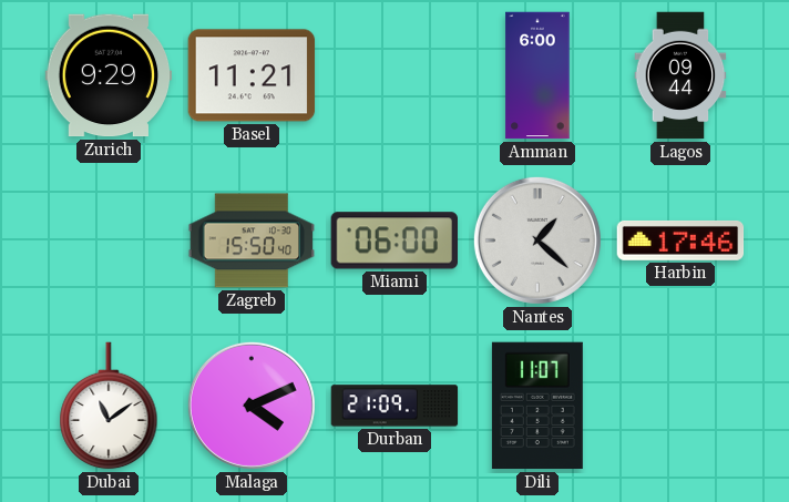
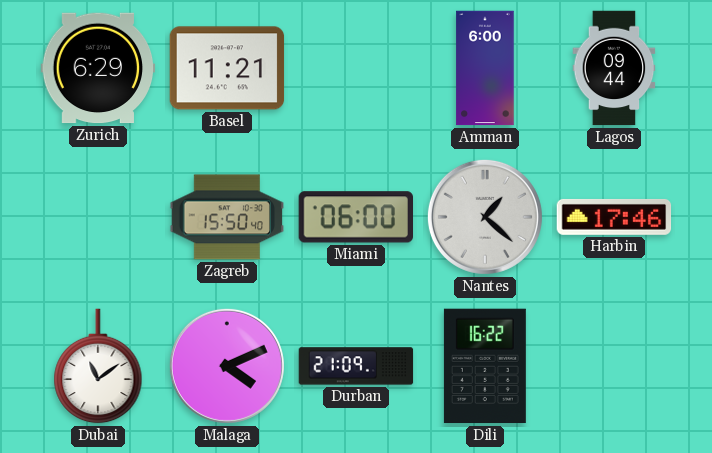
Zurich: 9:29 -> 6:29 (98, 68)
Dili: 11:07 -> 16:22 (485, 366)
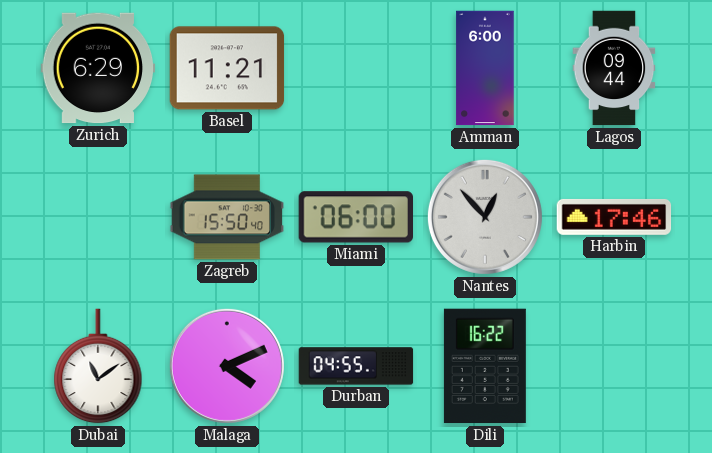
Nantes: 1:22 -> 12:53 (485, 217)
Durban: 21:09 -> 04:55 (356, 366)
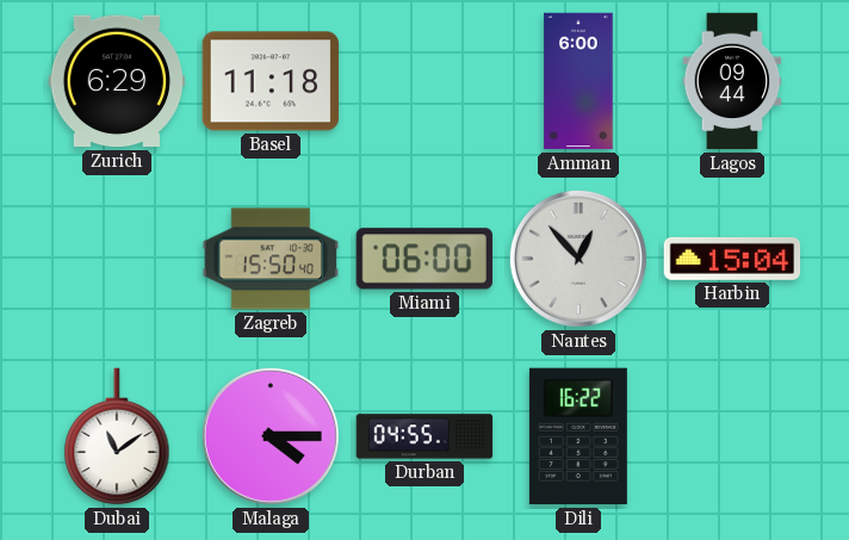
Basel: 11:21 -> 11:18 (271, 81)
Harbin: 17:46 -> 15:04 (732, 259)
Malaga: 4:11 -> 4:15 (271, 436)
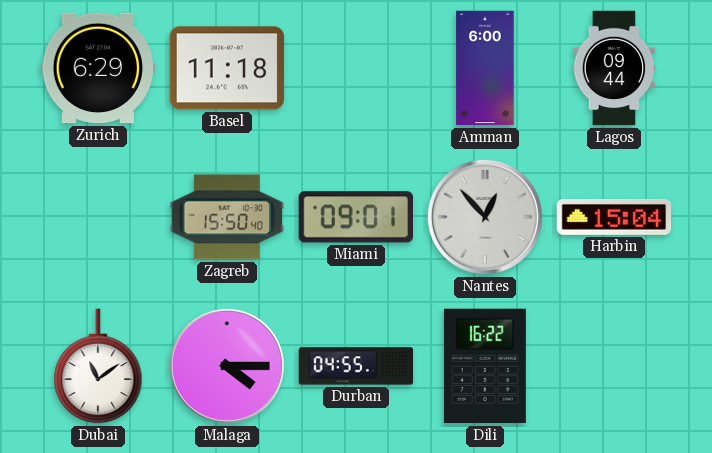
Miami: 06:00 -> 09:01 (355, 217)
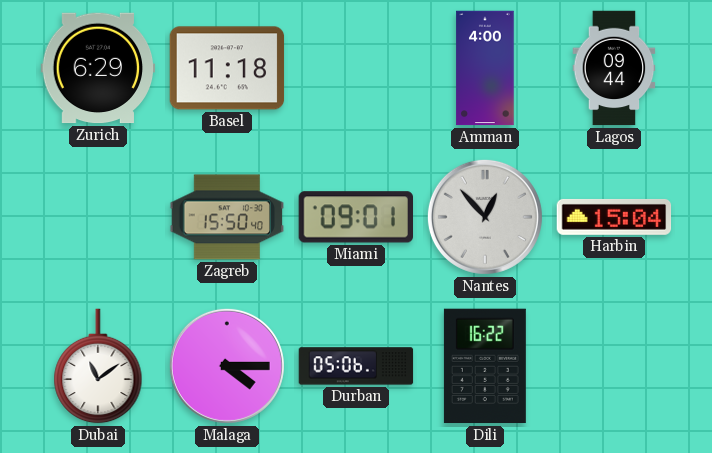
Amman: 6:00 -> 4:00 (485, 68)
Durban: 04:55 -> 05:06 (356, 366)
